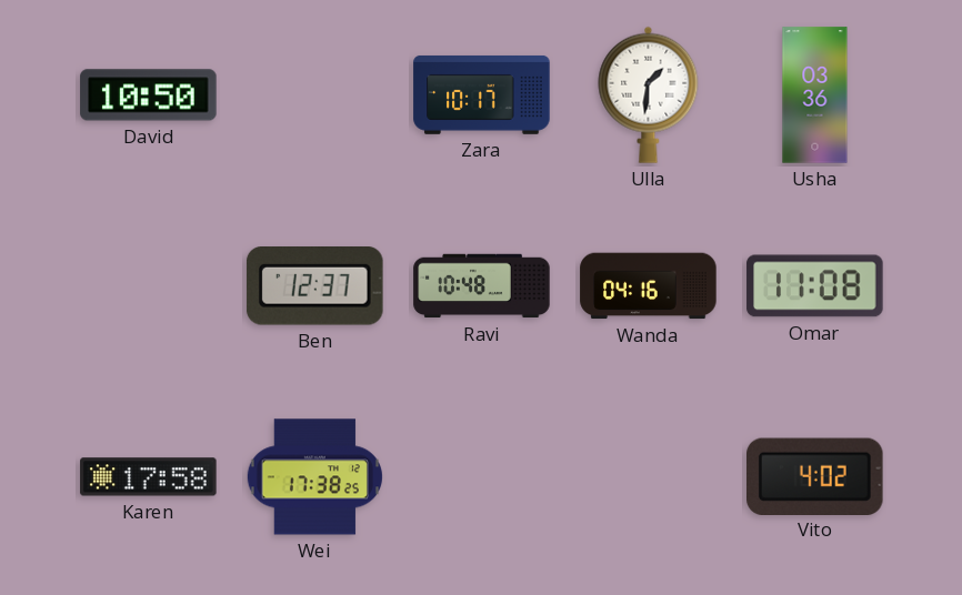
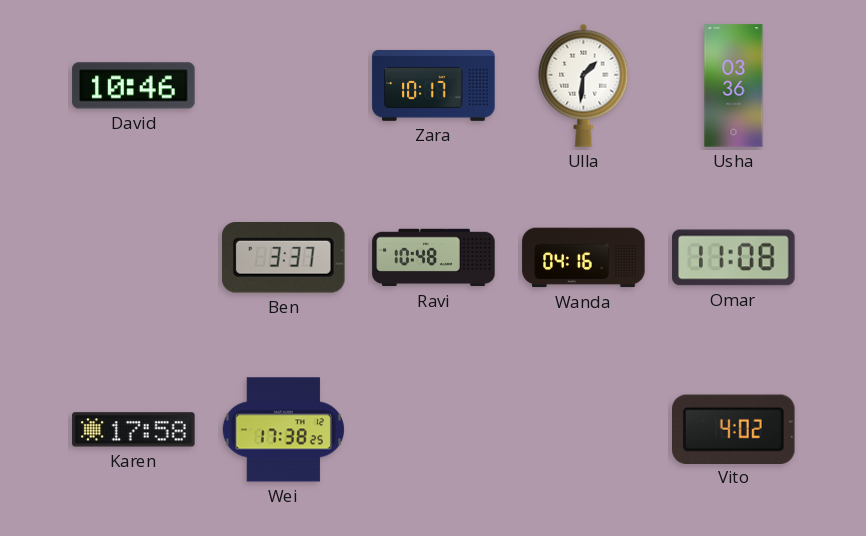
David: 10:50 -> 10:46 (134, 86)
Ben: 12:37 -> 3:37 (284, 258)
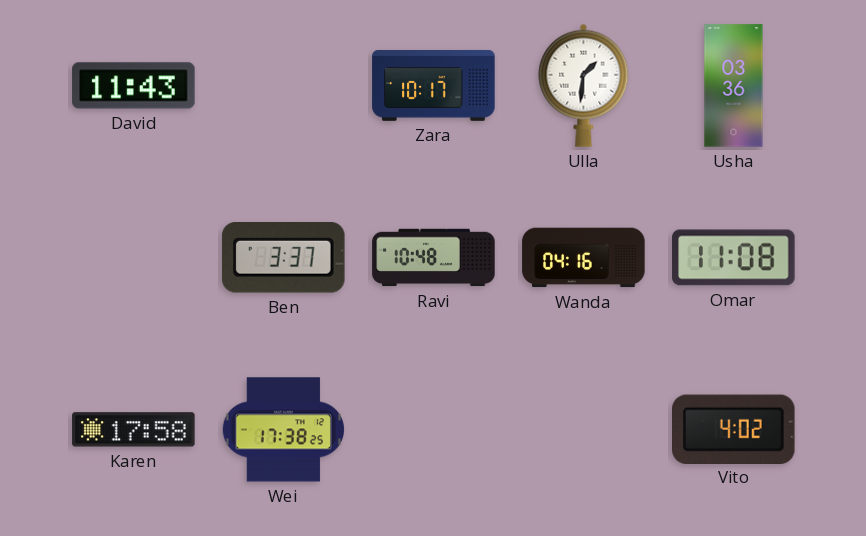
David: 10:46 -> 11:43 (134, 86)
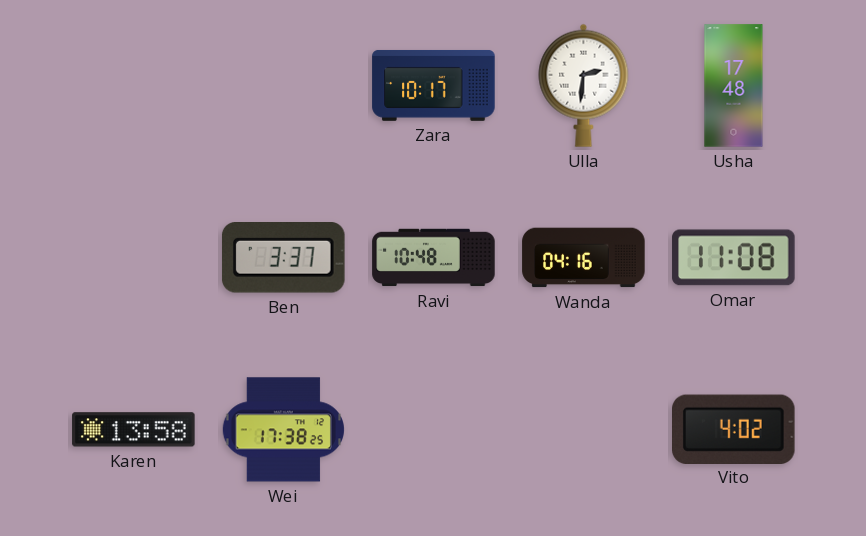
David: 11:43 -> none (134, 86)
Ulla: 1:31 -> 2:31 (584, 85)
Usha: 03:36 -> 17:48 (734, 86)
Karen: 17:58 -> 13:58 (134, 430)
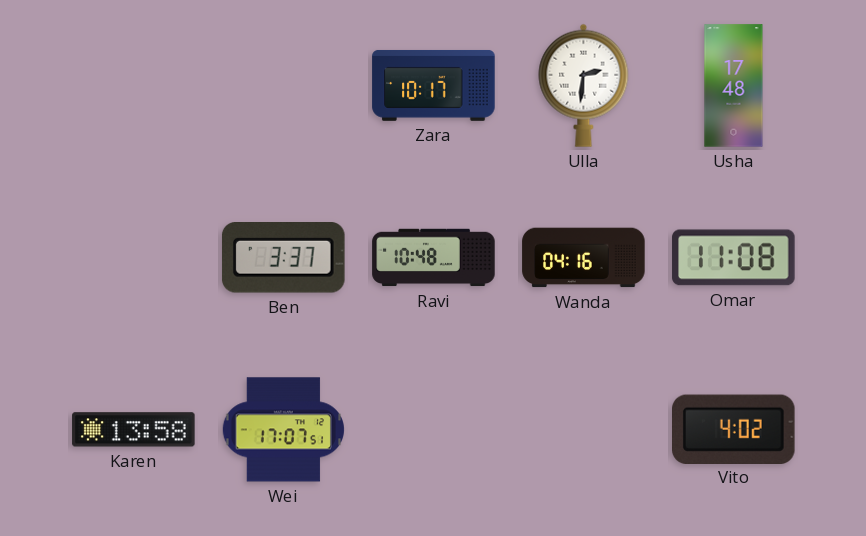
Wei: 17:38 -> 17:07 (283, 430)
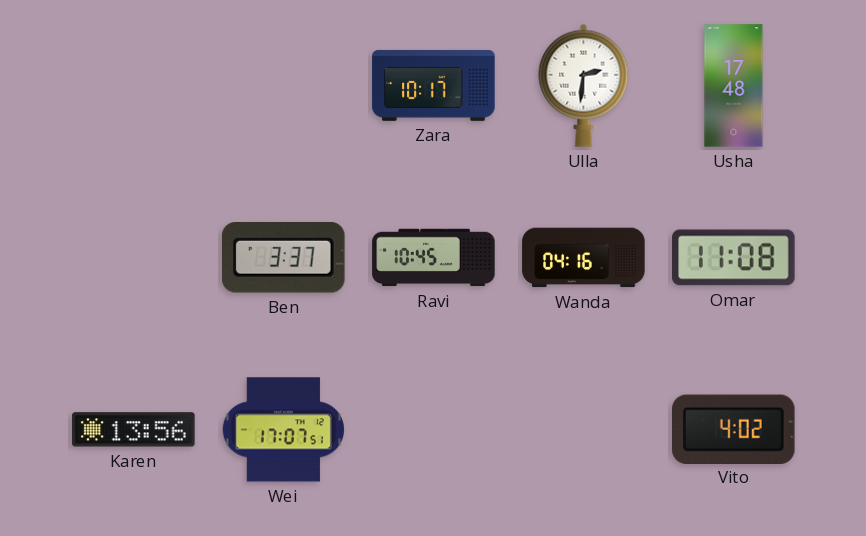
Ravi: 10:48 -> 10:45 (434, 258)
Karen: 13:58 -> 13:56 (134, 430)
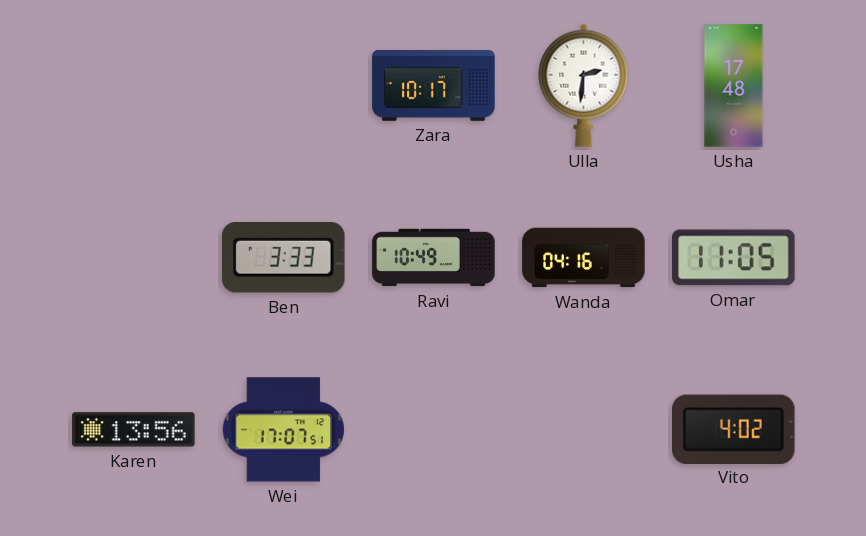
Ben: 3:37 -> 3:33 (284, 258)
Ravi: 10:45 -> 10:49 (434, 258)
Omar: 11:08 -> 11:05 (734, 258)
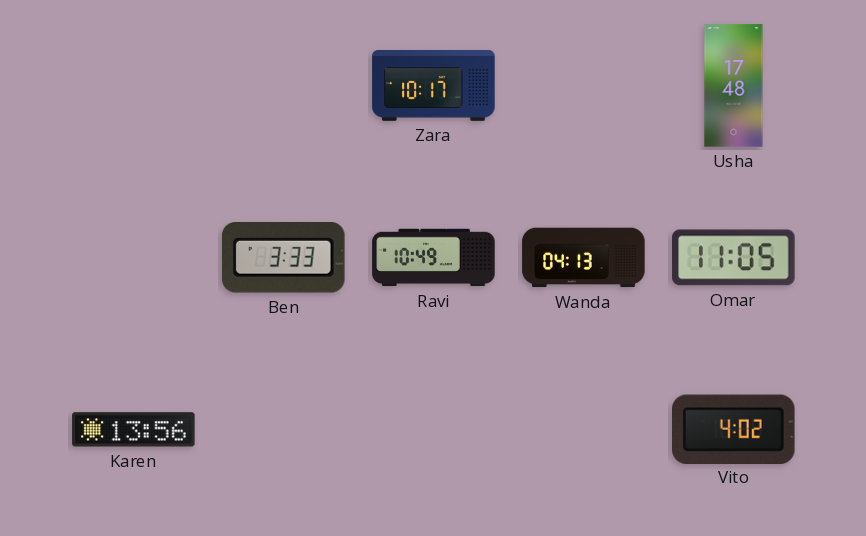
Ulla: 2:31 -> none (584, 85)
Wanda: 04:16 -> 04:13 (584, 258)
Wei: 17:07 -> none (283, 430)
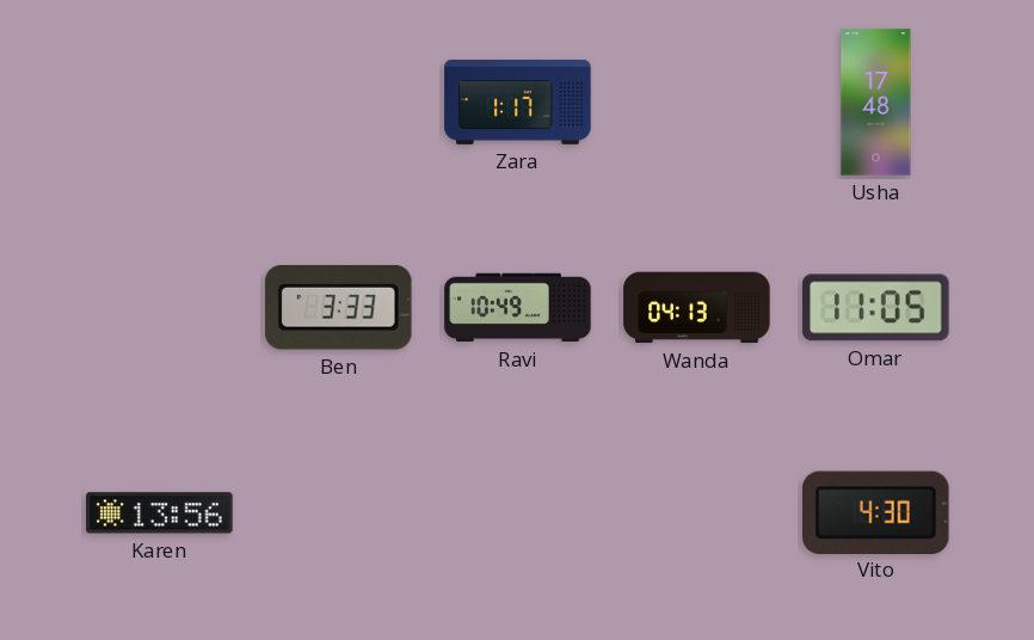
Zara: 10:17 -> 1:17 (518, 103)
Vito: 4:02 -> 4:30 (876, 512)
